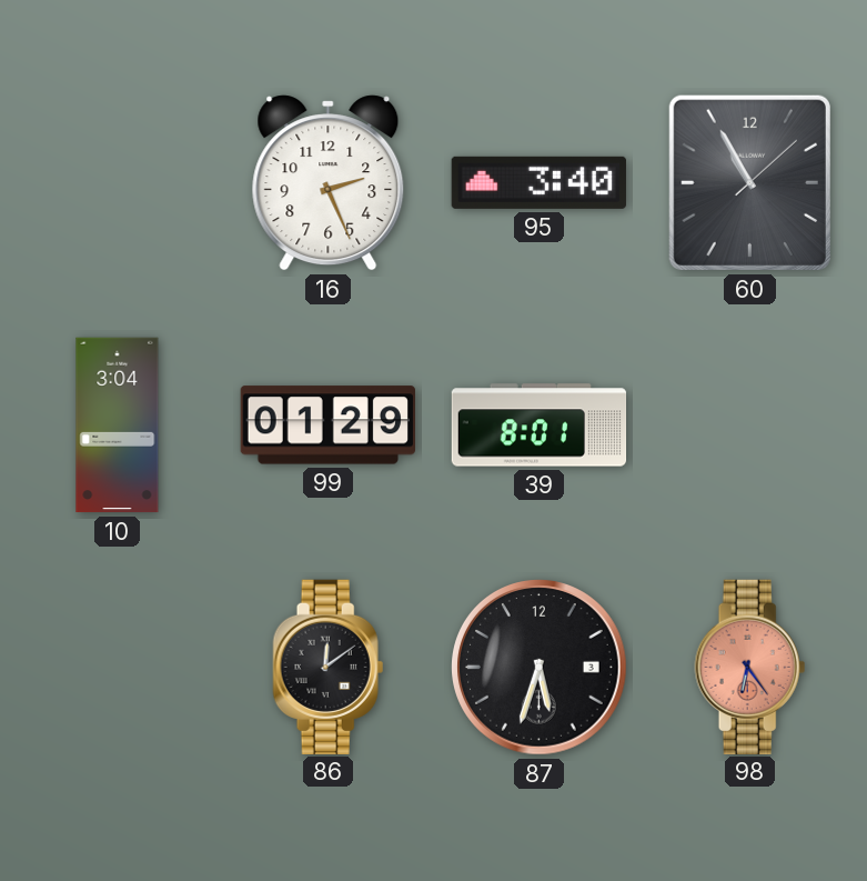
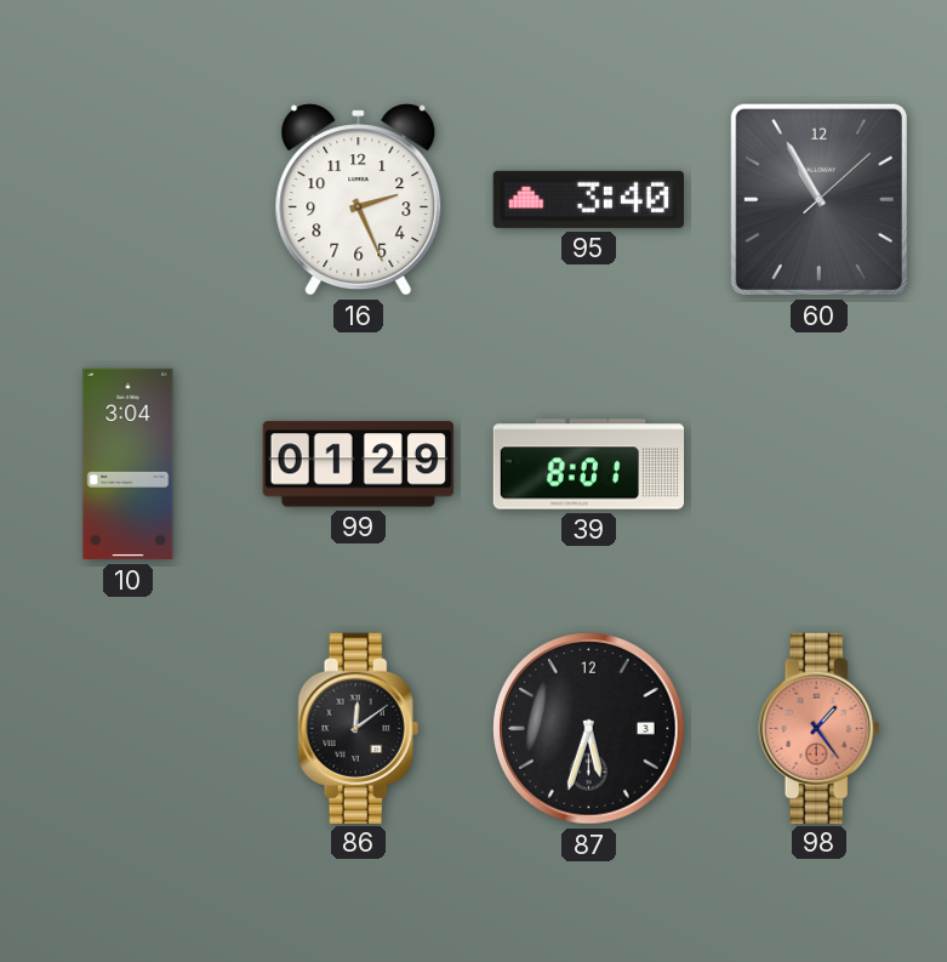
98: 6:24 -> 1:24 (820, 728)
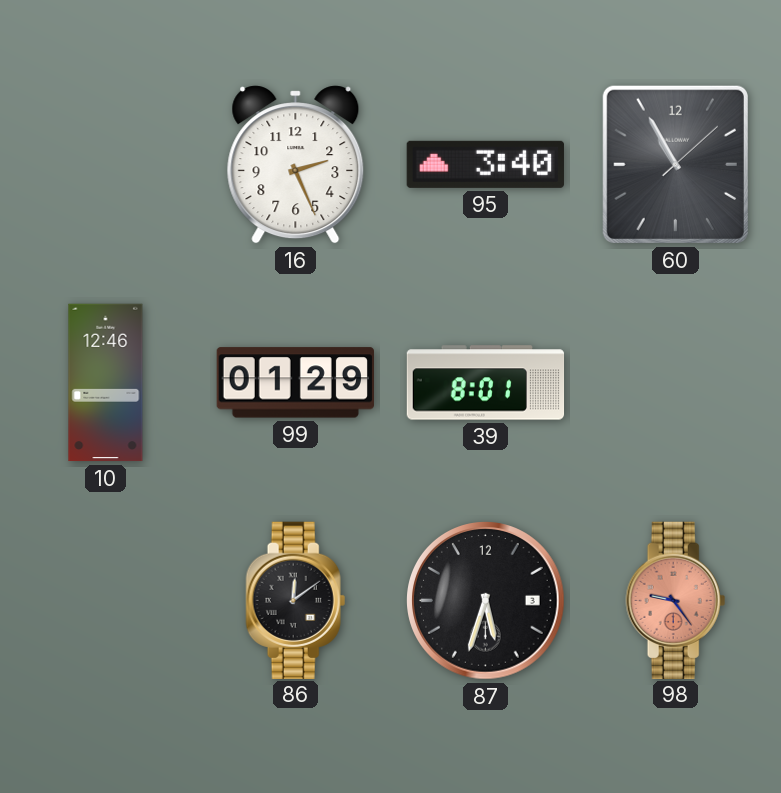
10: 3:04 -> 12:46 (106, 383)
98: 1:24 -> 9:24 (676, 600)
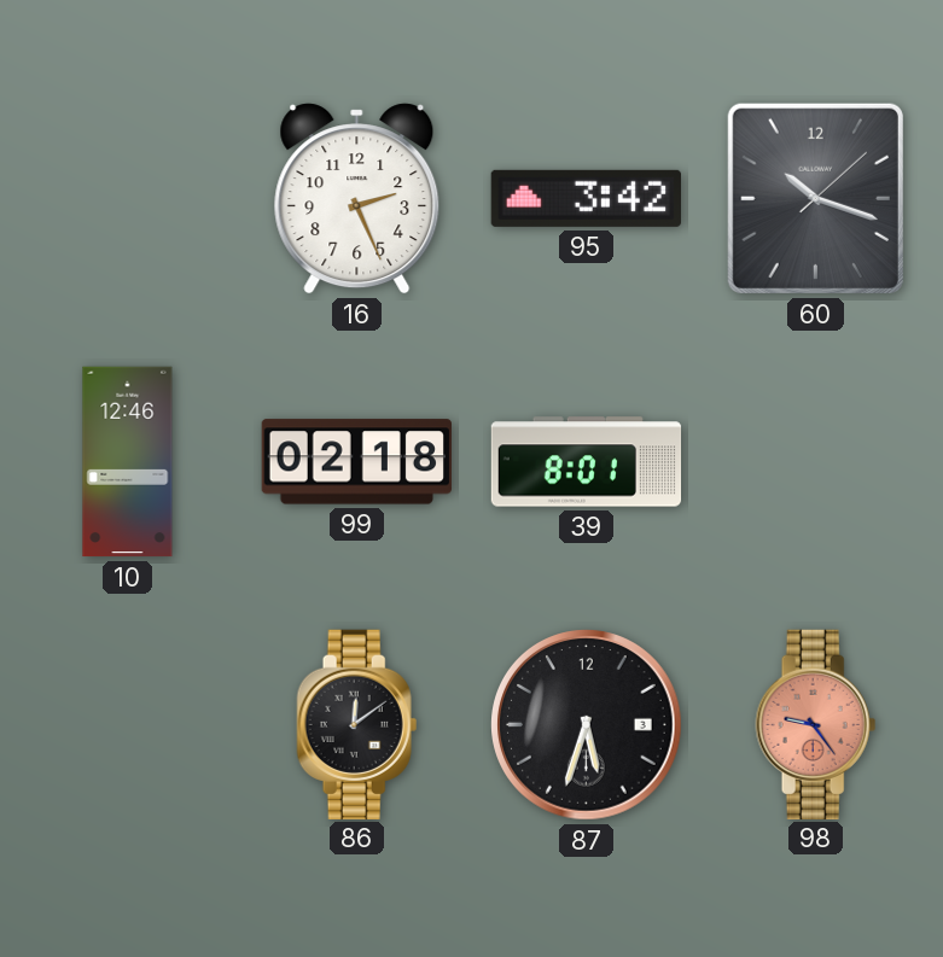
95: 3:40 -> 3:42 (586, 198)
60: 10:55 -> 10:18 (815, 198)
99: 01:29 -> 02:18 (356, 462)
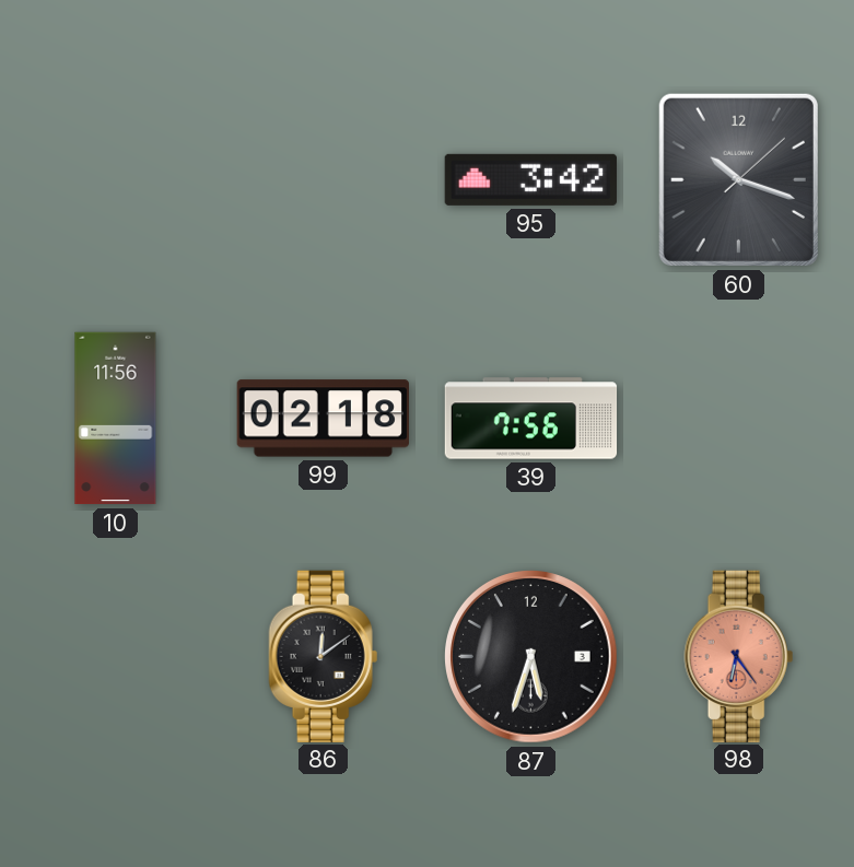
16: 2:26 -> none (357, 199)
10: 12:46 -> 11:56 (116, 419)
39: 8:01 -> 7:56 (531, 419)
98: 9:24 -> 6:24 (739, 656)
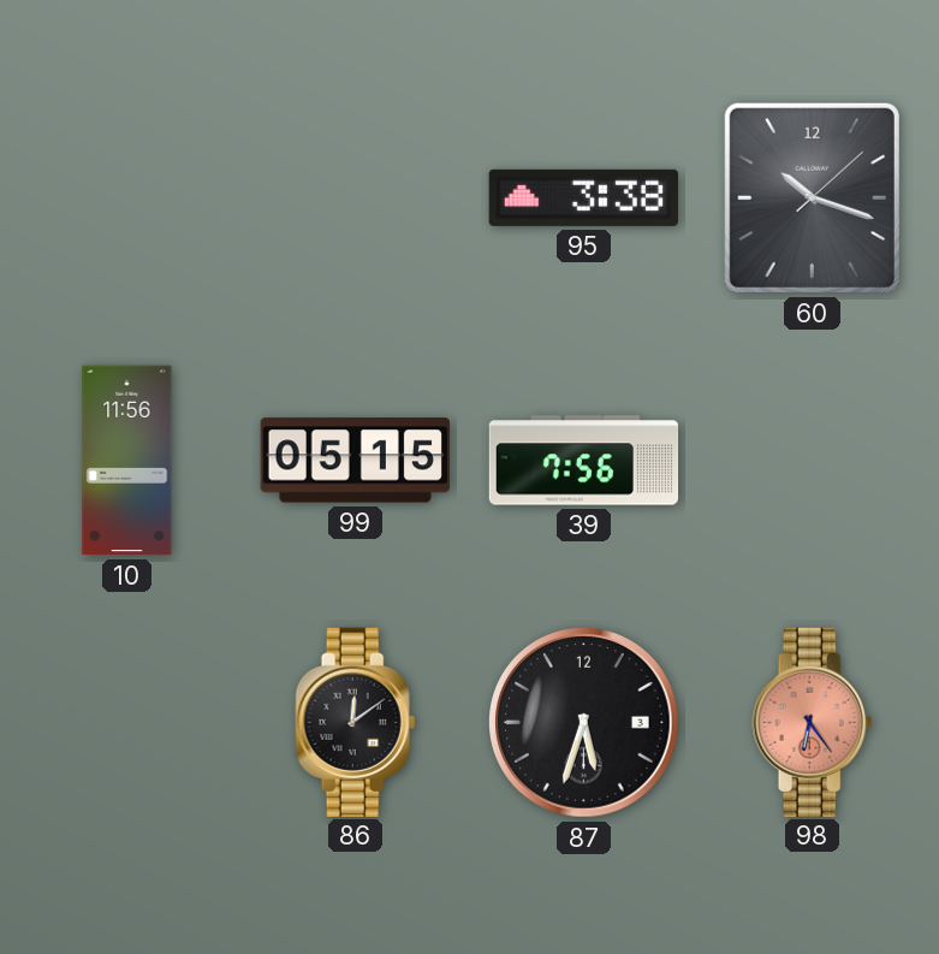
95: 3:42 -> 3:38 (583, 197)
99: 02:18 -> 05:15 (355, 461)
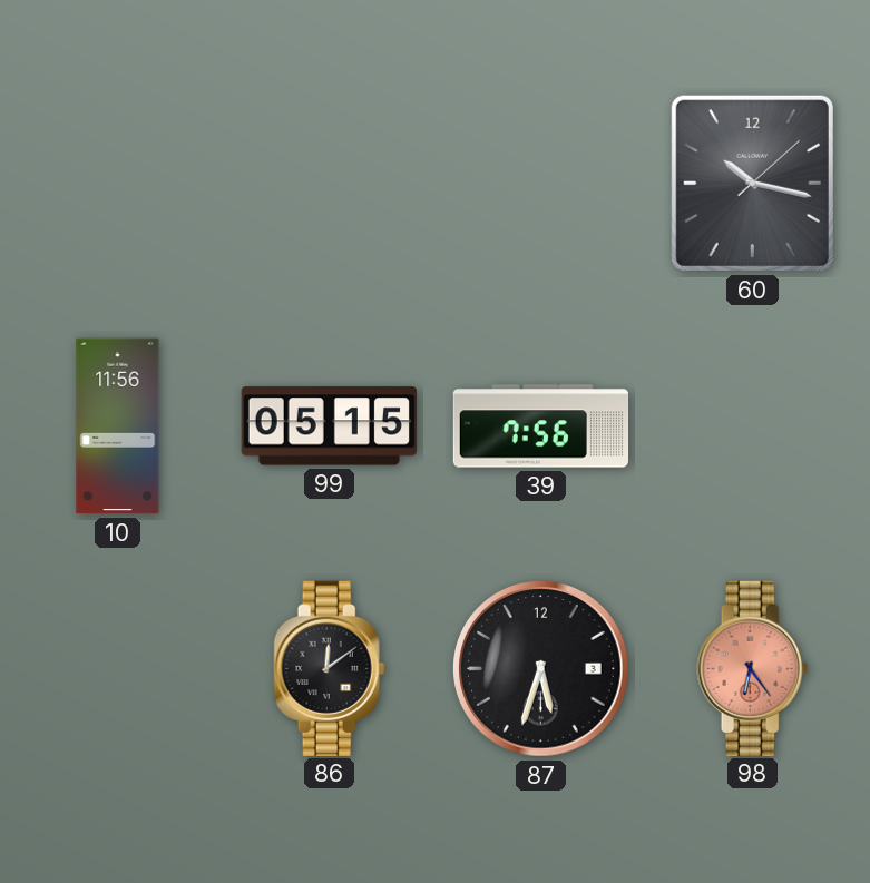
95: 3:38 -> none (583, 197)
60: 10:18 -> 10:17 (752, 183)
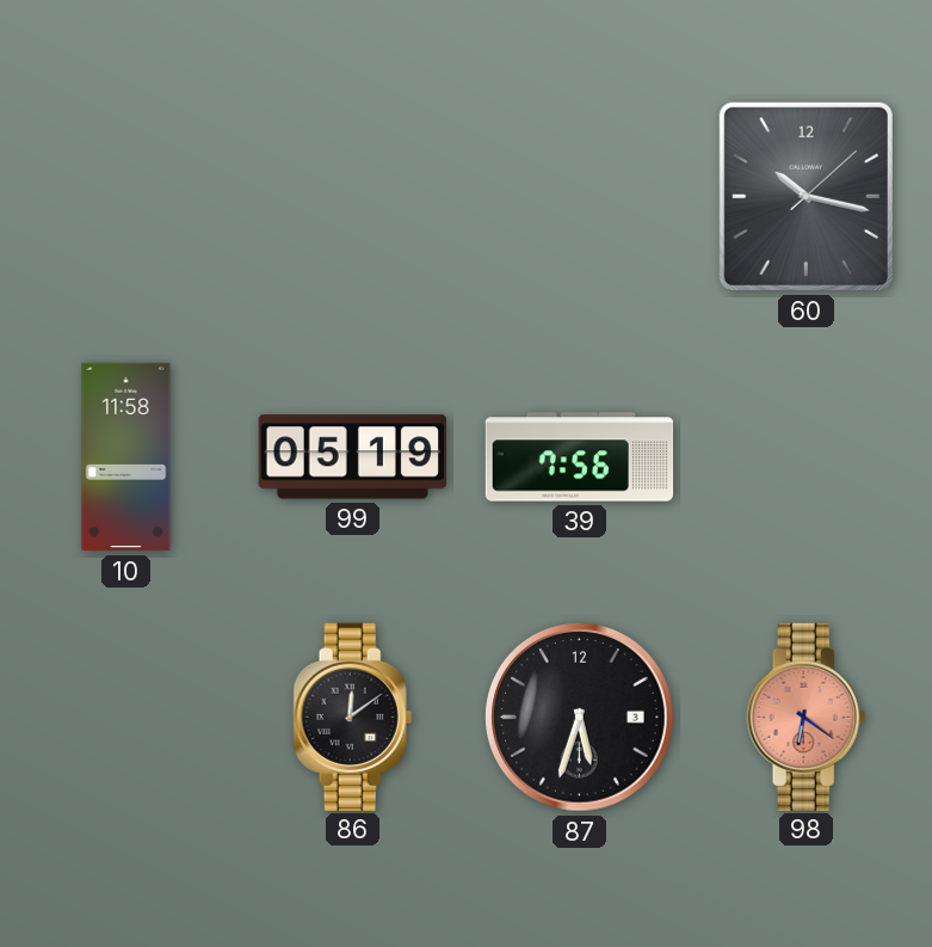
10: 11:56 -> 11:58 (126, 457)
99: 05:15 -> 05:19 (352, 457)
98: 6:24 -> 6:21 (807, 717)
